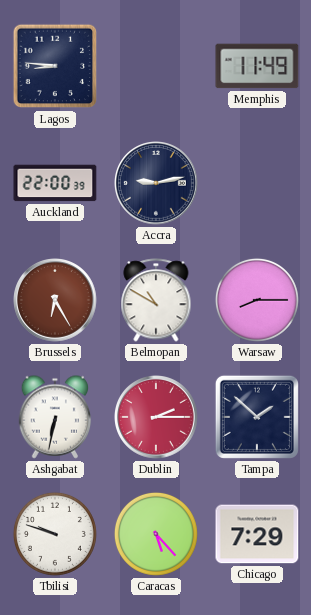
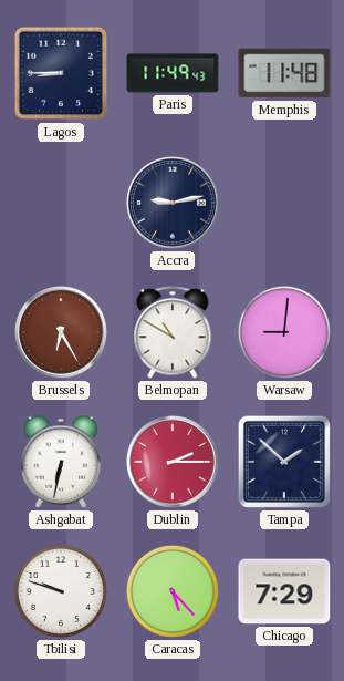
Lagos: 8:46 -> 8:45 (61, 73)
Paris: none -> 11:49 (173, 73)
Memphis: 11:49 -> 11:48 (284, 73)
Auckland: 22:00 -> none (55, 183)
Warsaw: 8:15 -> 9:01 (284, 332)
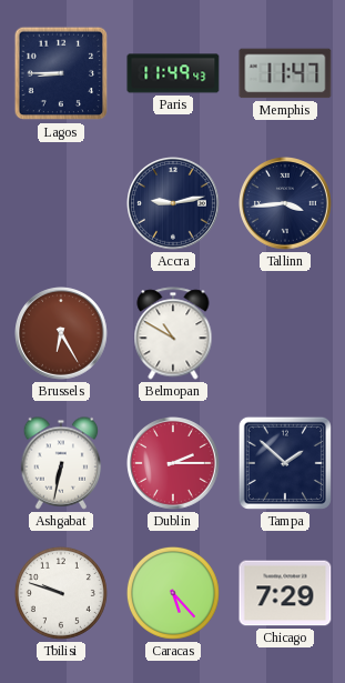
Memphis: 11:48 -> 11:47 (285, 73)
Tallinn: none -> 3:44 (286, 204)
Warsaw: 9:01 -> none (284, 332)
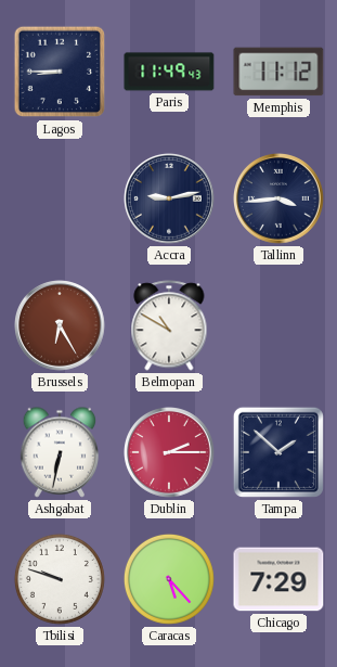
Memphis: 11:47 -> 11:12 (278, 72)
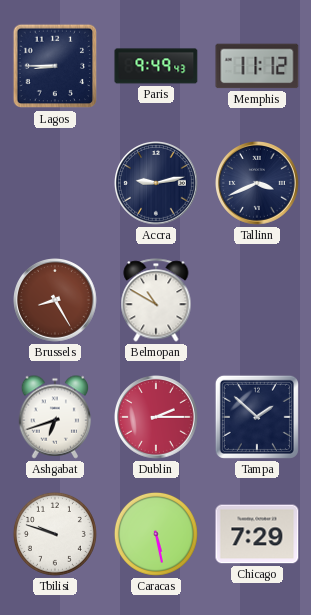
Paris: 11:49 -> 9:49 (156, 66)
Tallinn: 3:44 -> 3:41 (258, 184)
Brussels: 6:25 -> 8:25 (56, 301)
Ashgabat: 6:32 -> 6:42 (55, 417)
Caracas: 5:23 -> 5:28 (156, 534)
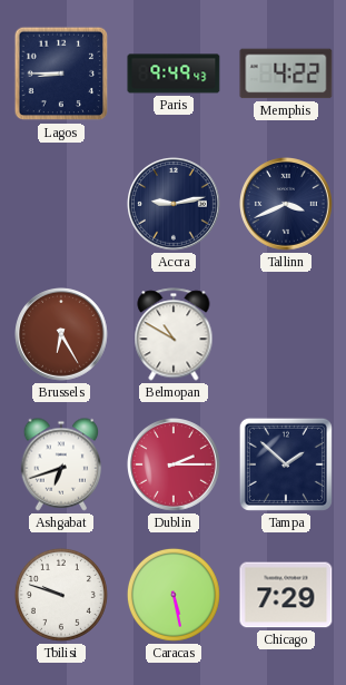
Memphis: 11:12 -> 4:22 (286, 74)
Brussels: 8:25 -> 6:25 (62, 335)
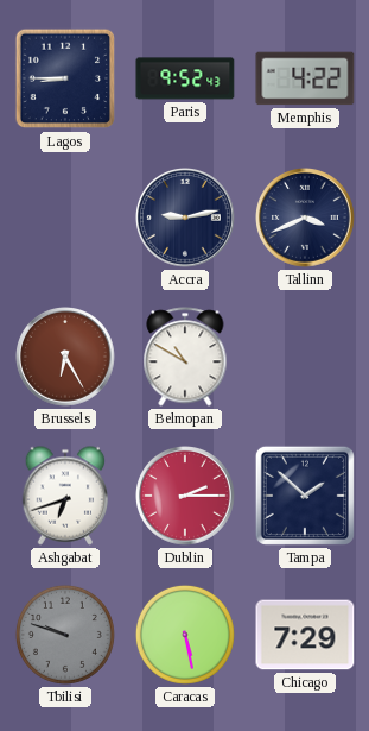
Paris: 9:49 -> 9:52 (185, 78)
Tbilisi dial: white -> grey (65, 635)
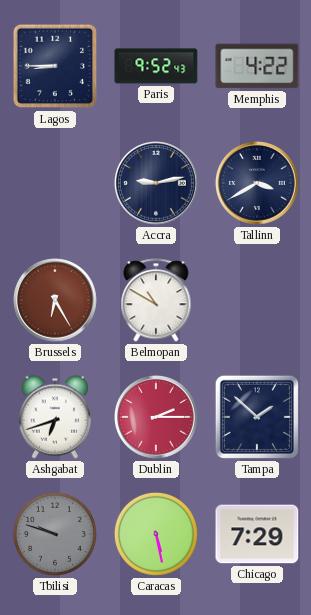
Tallinn: 3:41 -> 3:40 (258, 184)
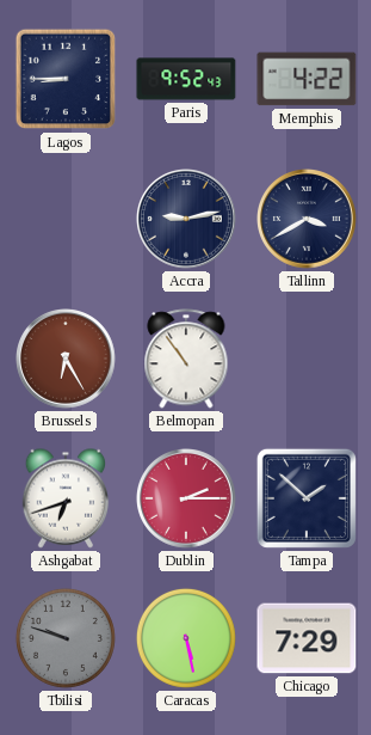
Belmopan: 10:50 -> 10:54 (186, 359)
